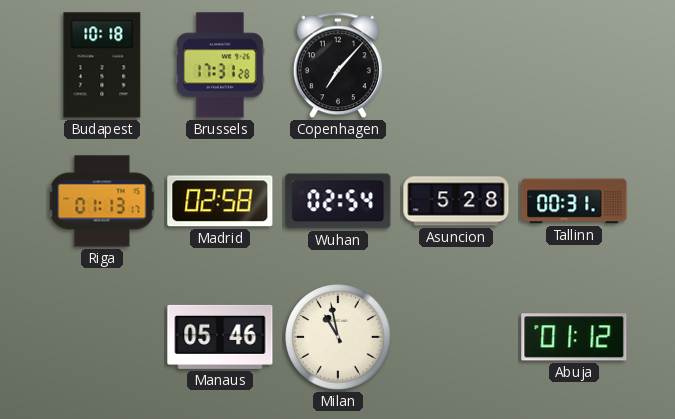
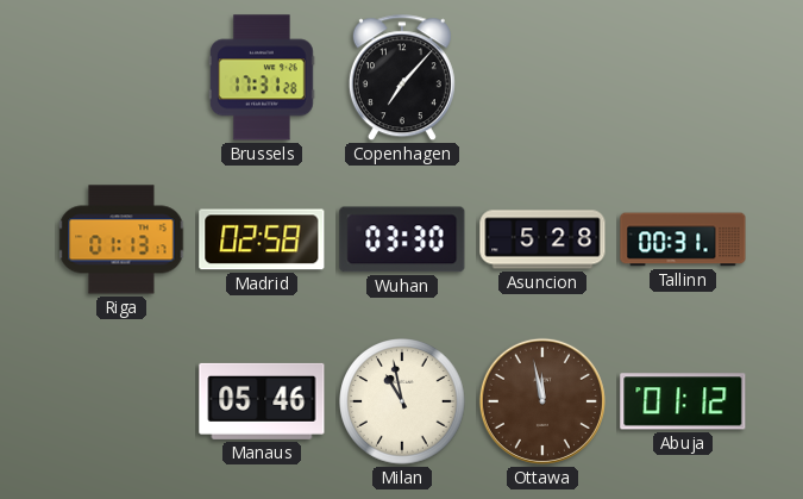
Budapest: 10:18 -> none (102, 65)
Wuhan: 02:54 -> 03:30 (402, 239)
Ottawa: none -> 11:58 (542, 401)
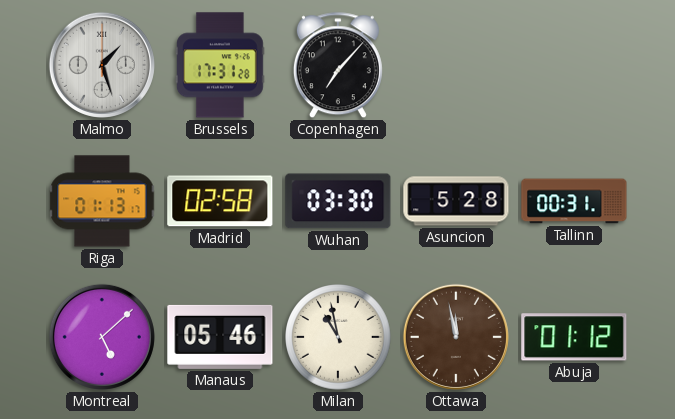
Malmo: none -> 1:27 (102, 65)
Montreal: none -> 5:08 (102, 337)
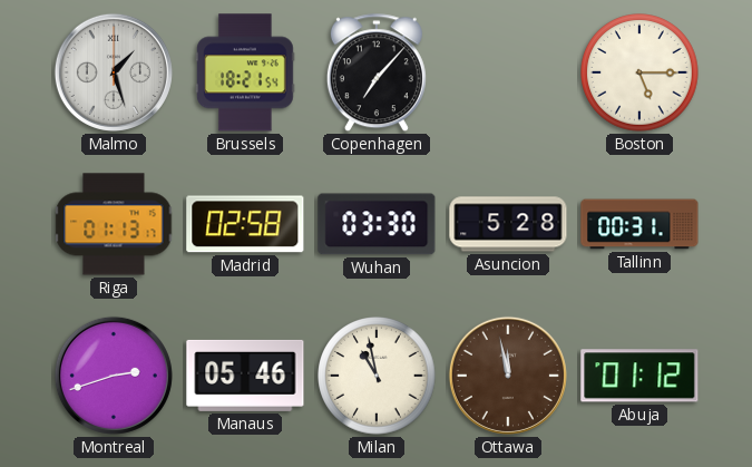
Brussels: 17:31 -> 18:21 (246, 72)
Boston: none -> 5:15 (639, 72)
Montreal: 5:08 -> 2:42 (114, 376)
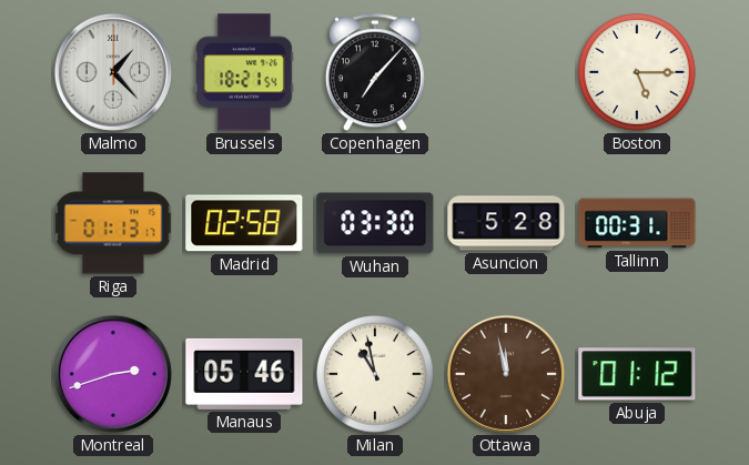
Malmo: 1:27 -> 1:23 (113, 72)
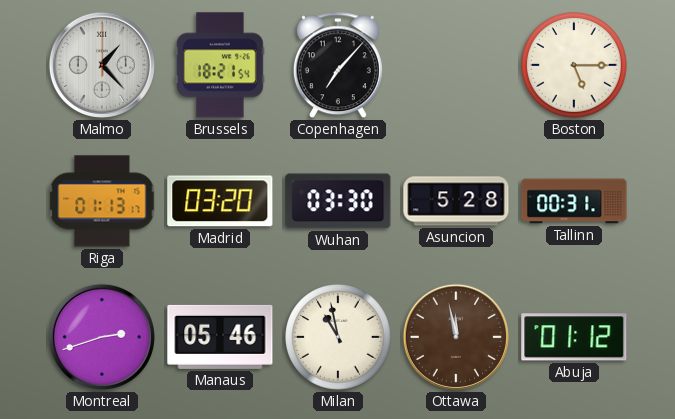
Madrid: 02:58 -> 03:20 (220, 201)
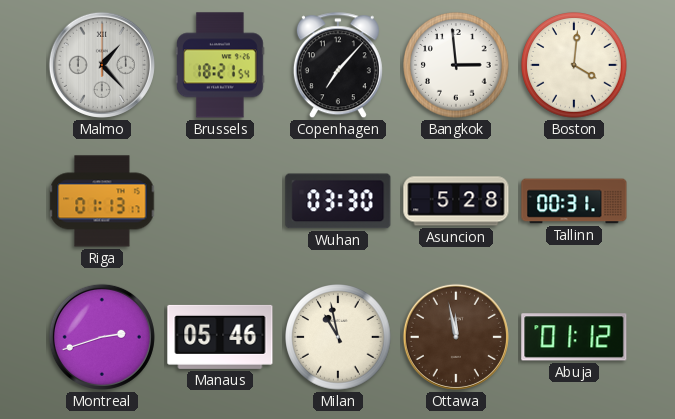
Bangkok: none -> 2:59 (456, 65)
Boston: 5:15 -> 4:01 (574, 65)
Madrid: 03:20 -> none (220, 201)
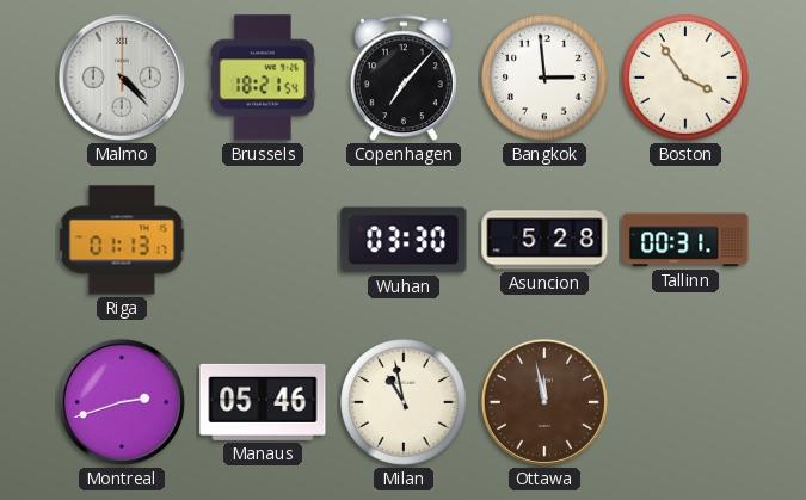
Malmo: 1:23 -> 4:23 (122, 78)
Boston: 4:01 -> 3:54 (685, 78)
Abuja: 01:12 -> none (574, 337)
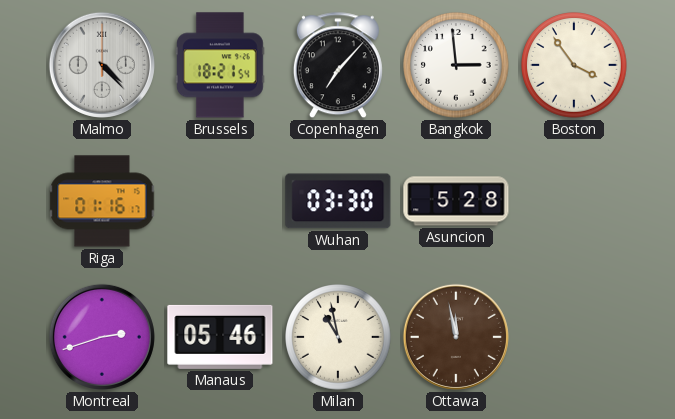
Riga: 01:13 -> 01:16 (102, 201)
Tallinn: 00:31 -> none (685, 240)
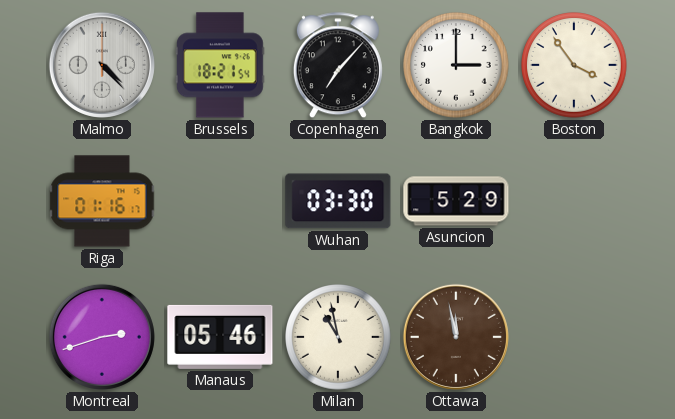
Bangkok: 2:59 -> 3:00 (456, 65)
Asuncion: 5:28 -> 5:29 (456, 201)
